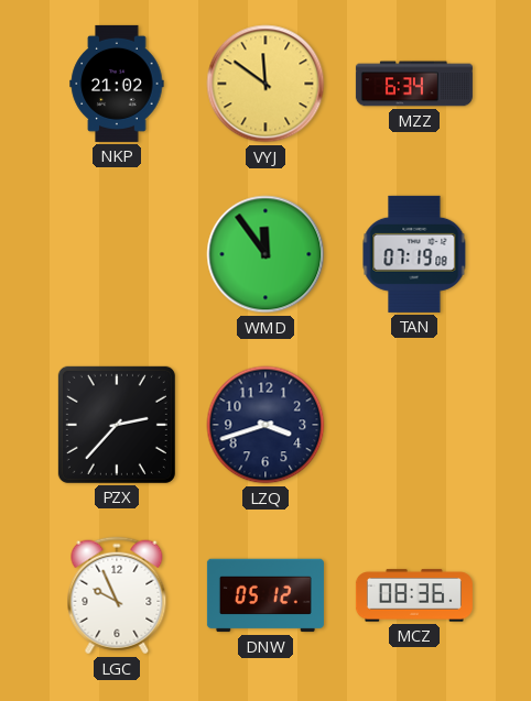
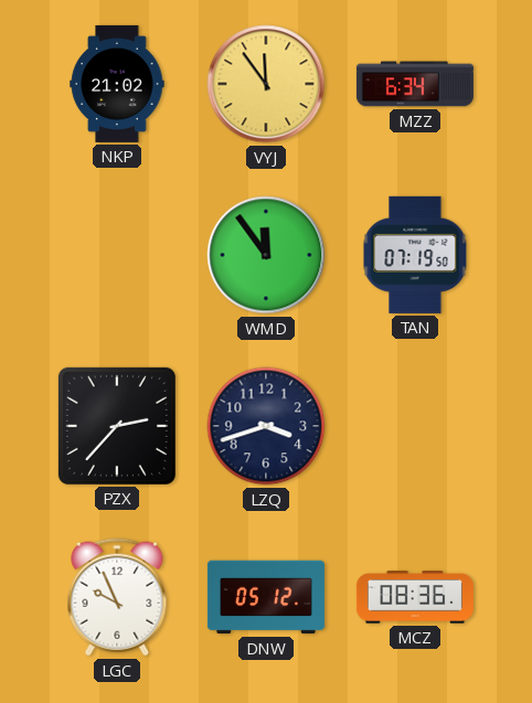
VYJ: 11:51 -> 11:54 (266, 84)
TAN: 07:19:08 -> 07:19:50 (415, 255)
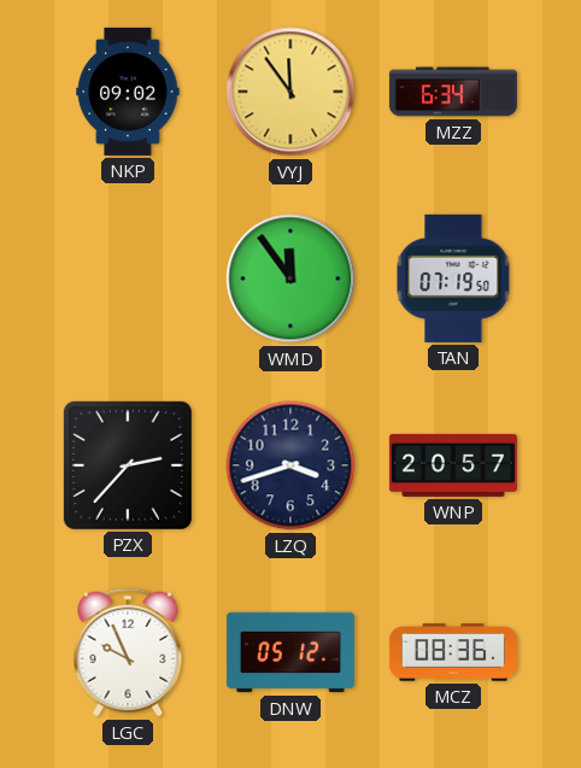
NKP: 21:02 -> 09:02 (128, 92)
WNP: none -> 20:57 (453, 465)
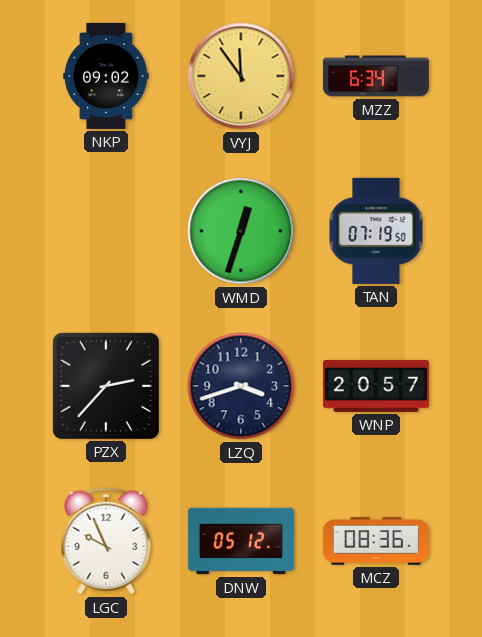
WMD: 11:54 -> 12:33 (241, 231)
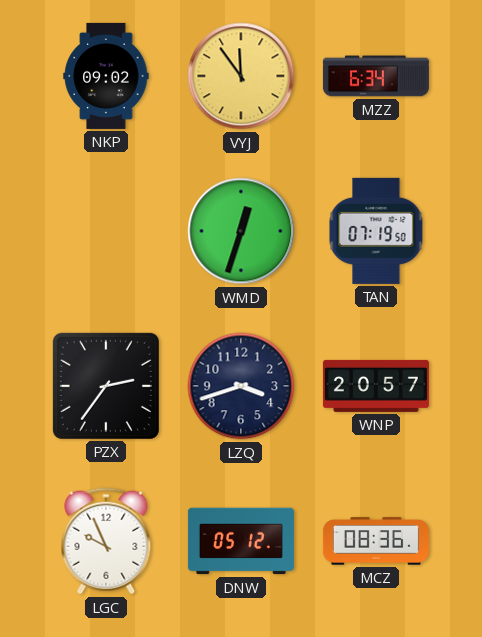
PZX: 2:37 -> 2:36 (106, 386)
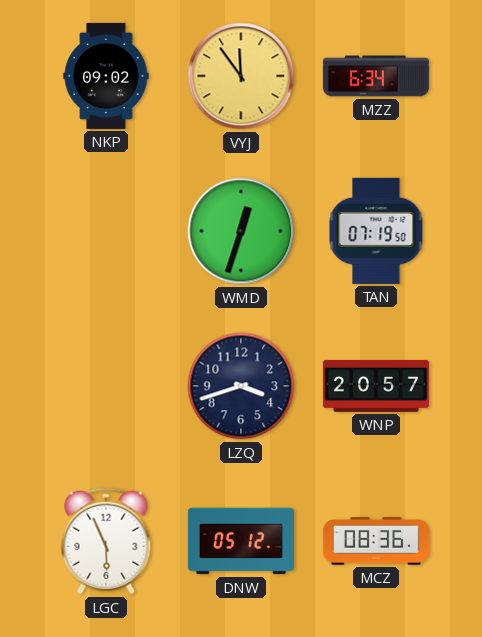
PZX: 2:36 -> none (106, 386)
LGC: 9:56 -> 5:56 (106, 541)
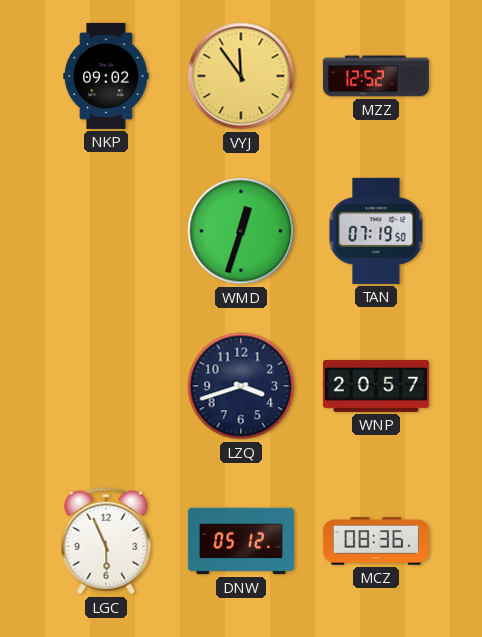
MZZ: 6:34 -> 12:52 (376, 76)
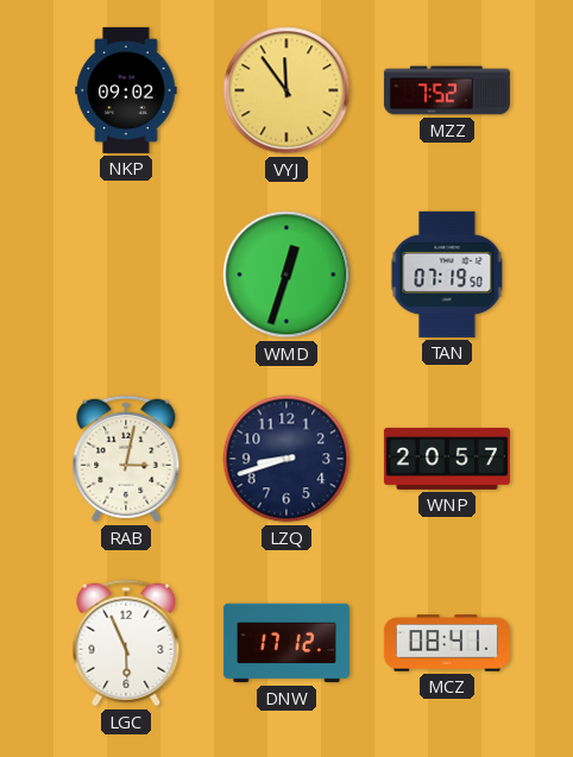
MZZ: 12:52 -> 7:52 (447, 90)
RAB: none -> 3:02 (126, 459)
LZQ: 3:42 -> 8:42 (286, 459)
DNW: 05:12 -> 17:12 (286, 643)
MCZ: 08:36 -> 08:41 (447, 643)
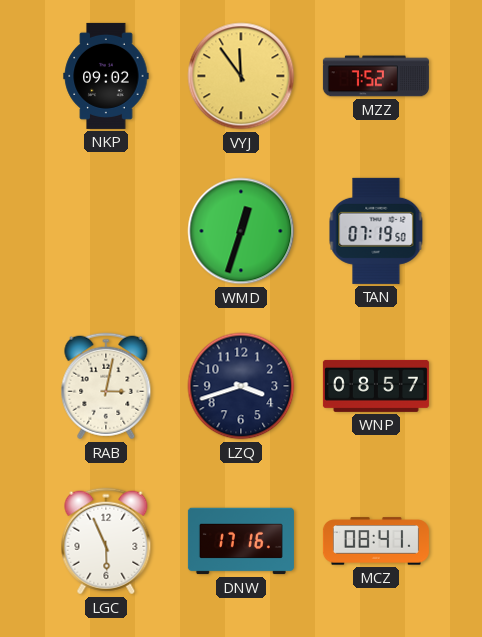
LZQ: 8:42 -> 3:42 (241, 386)
WNP: 20:57 -> 08:57 (376, 386)
DNW: 17:12 -> 17:16 (241, 541)
